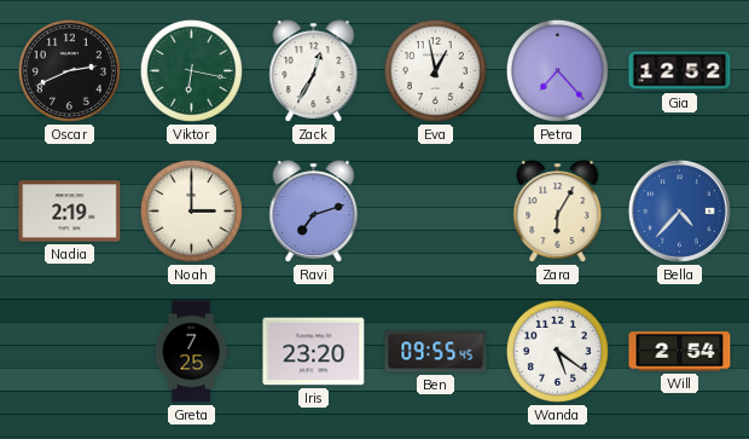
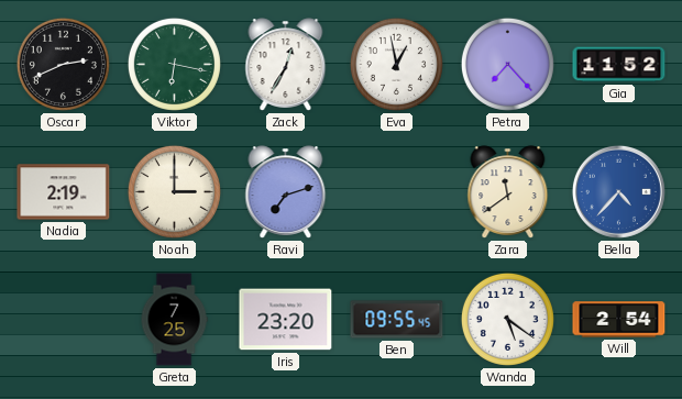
Gia: 12:52 -> 11:52 (619, 65)
Zara: 6:05 -> 11:39 (508, 192)
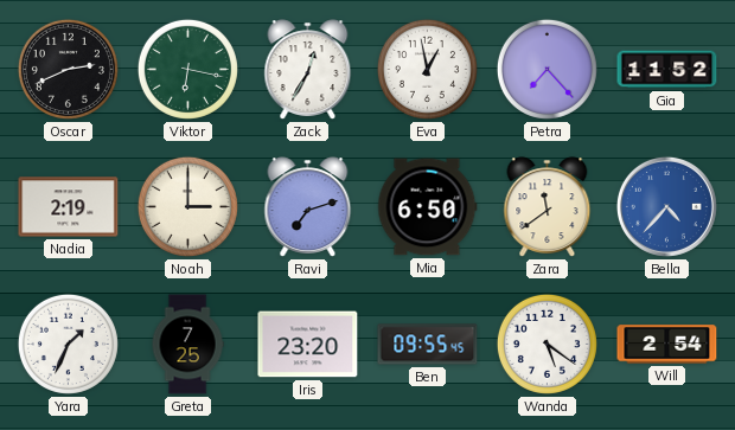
Mia: none -> 6:50 (428, 207)
Yara: none -> 1:34 (68, 344)
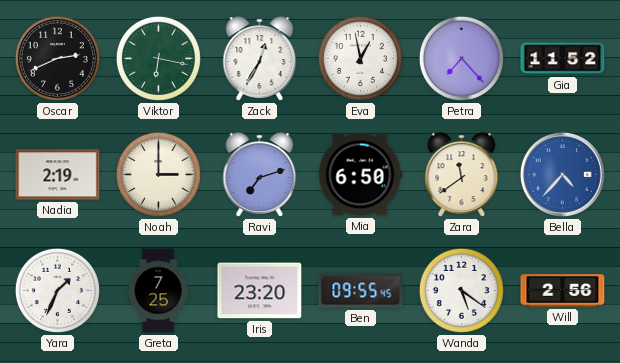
Will: 2:54 -> 2:56 (563, 291)
